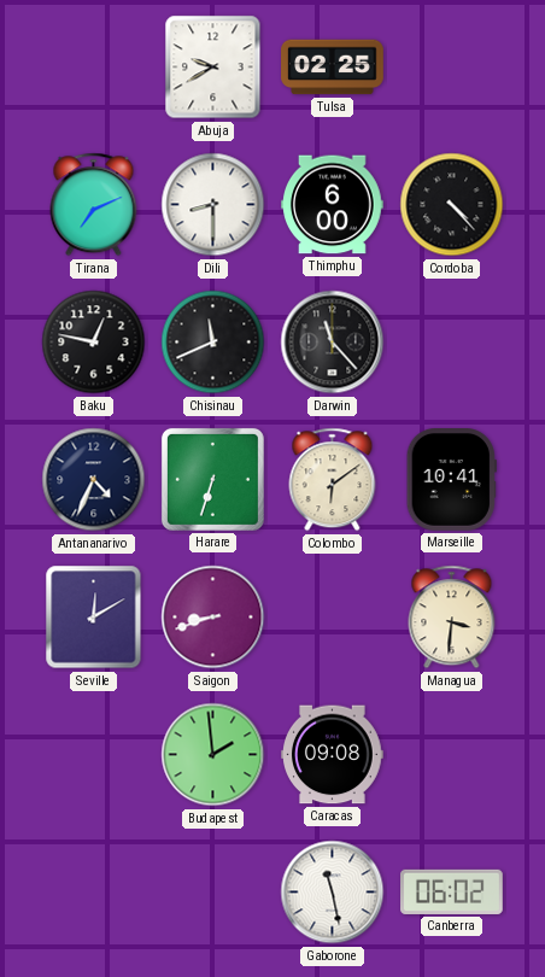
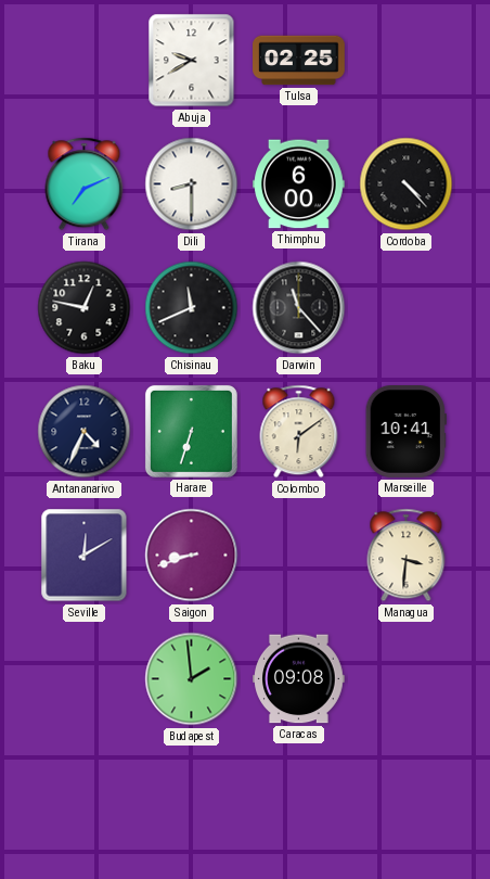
Gaborone: 11:28 -> none (333, 893)
Canberra: 06:02 -> none (452, 891)
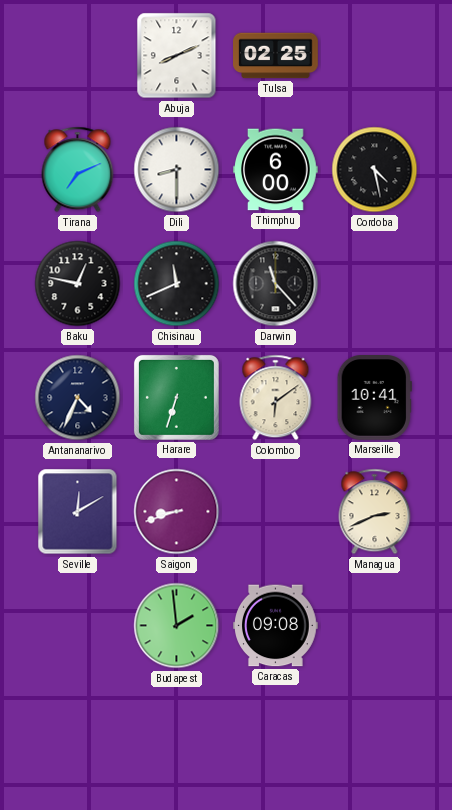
Abuja: 9:40 -> 8:11 (177, 56)
Cordoba: 4:23 -> 4:28 (375, 170)
Managua: 3:31 -> 2:41 (375, 512)
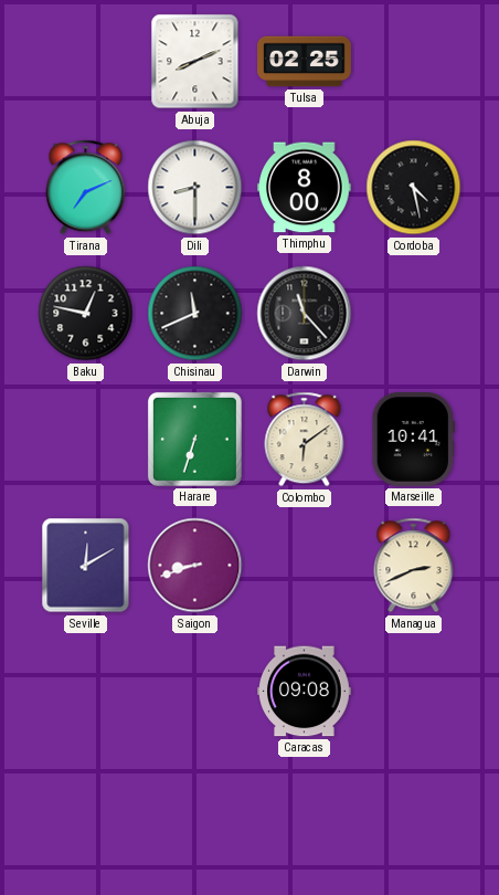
Thimphu: 6:00 -> 8:00 (305, 188)
Antananarivo: 4:34 -> none (78, 398)
Budapest: 1:59 -> none (177, 626)
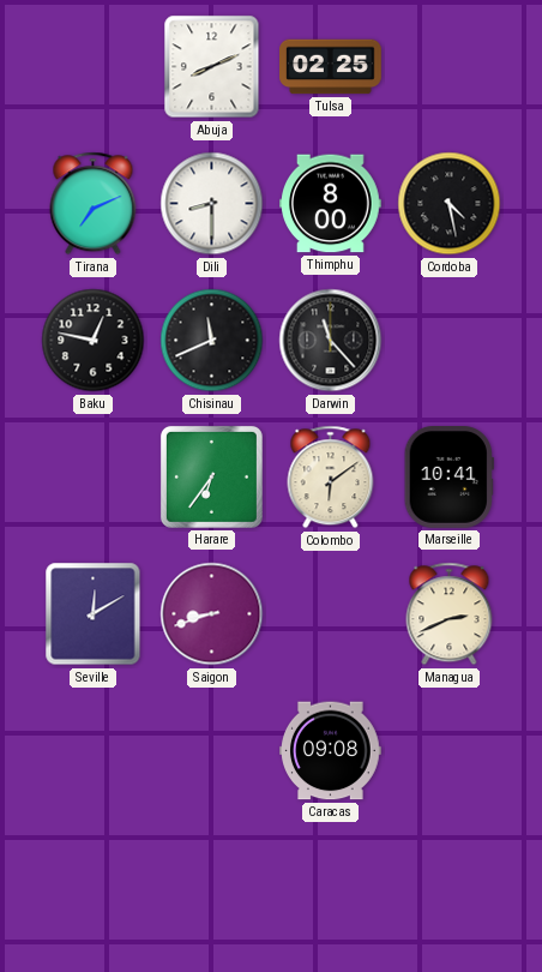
Harare: 6:33 -> 6:36 (211, 476)
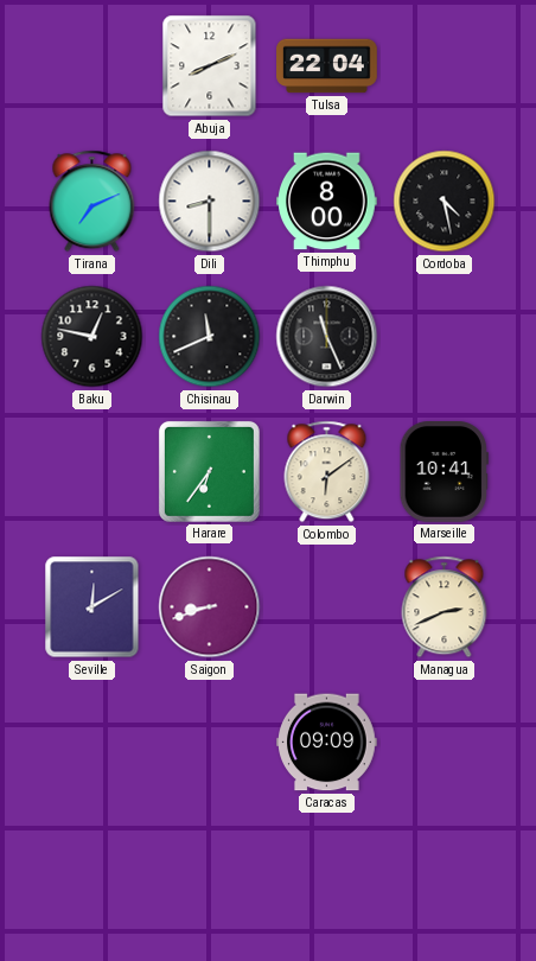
Tulsa: 02:25 -> 22:04 (327, 66)
Darwin: 11:23 -> 11:26 (327, 337)
Caracas: 09:08 -> 09:09 (327, 743)
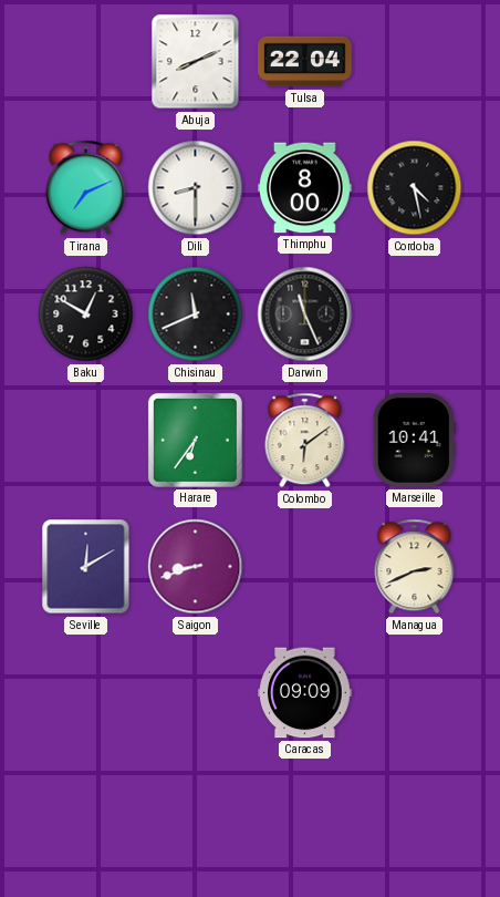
Baku: 12:47 -> 12:50 (86, 315)
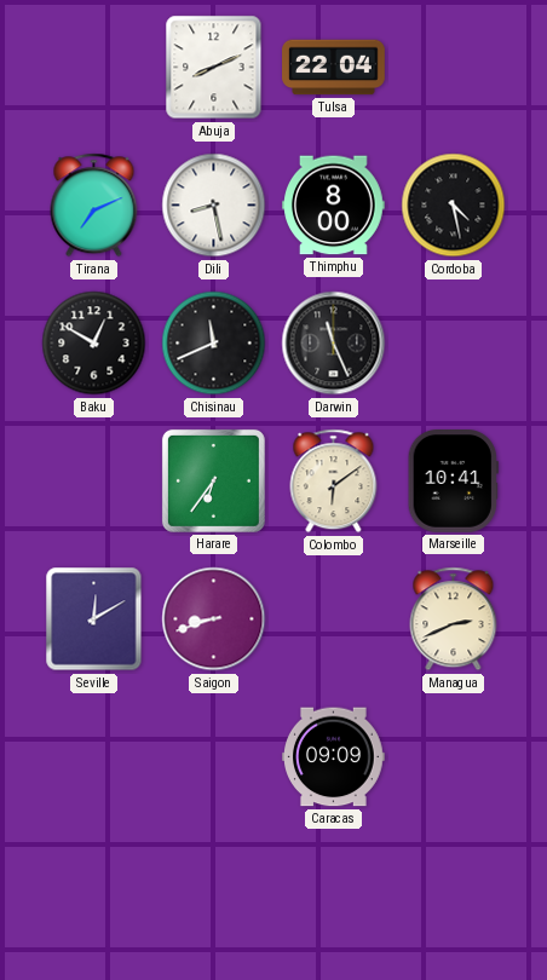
Dili: 8:30 -> 8:28 (214, 206)
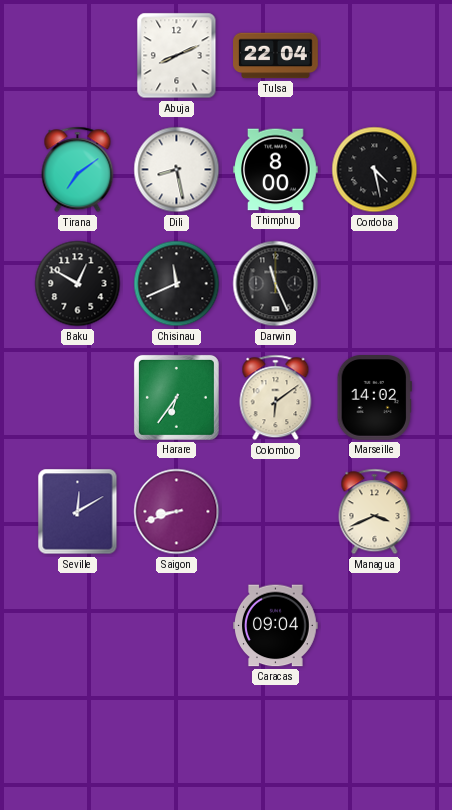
Tirana: 7:11 -> 7:09 (78, 170)
Marseille: 10:41 -> 14:02 (374, 398)
Managua: 2:41 -> 3:41 (375, 512)
Caracas: 09:09 -> 09:04 (276, 626)
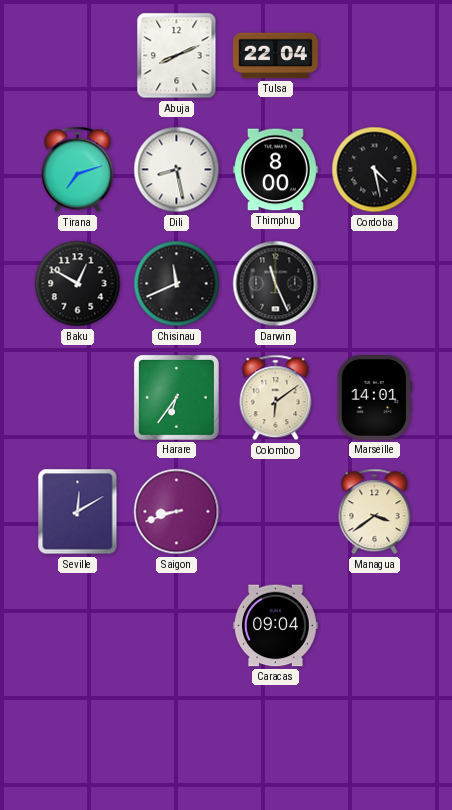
Tirana: 7:09 -> 7:12 (78, 170)
Marseille: 14:02 -> 14:01 (374, 398)
Managua: 3:41 -> 3:39 (375, 512)
